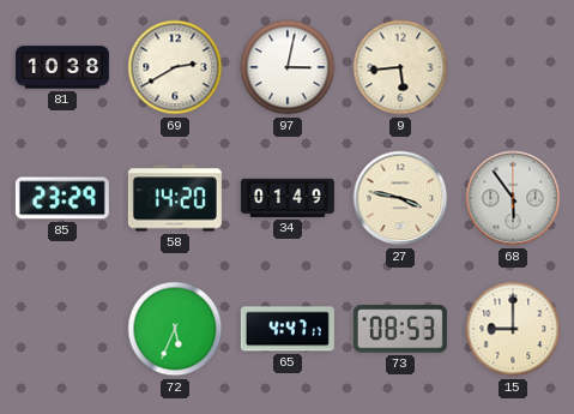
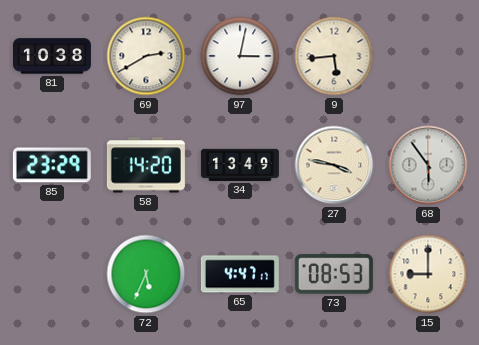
34: 01:49 -> 13:49 (240, 165)
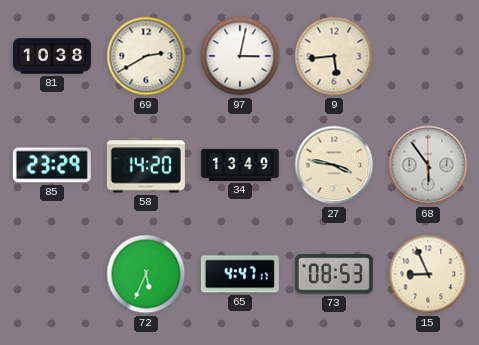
15: 9:00 -> 8:56 (428, 274)
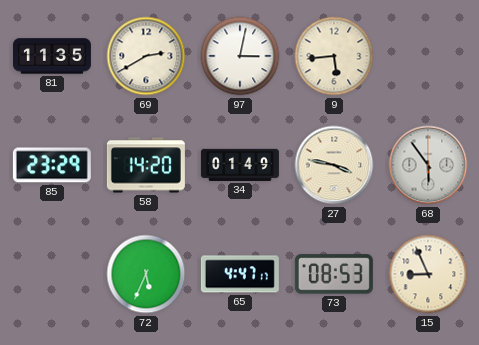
81: 10:38 -> 11:35 (52, 56)
34: 13:49 -> 01:49 (240, 165)
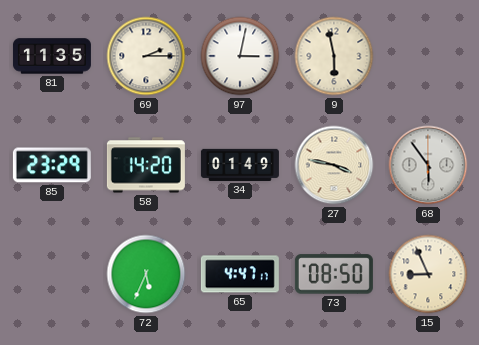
69: 2:40 -> 2:15 (146, 56)
9: 5:44 -> 5:58 (334, 56)
73: 08:53 -> 08:50 (334, 274)
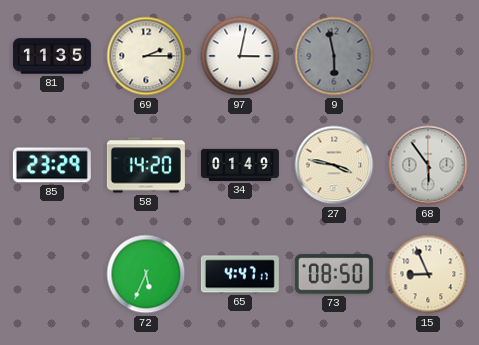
9 dial: cream -> grey (334, 56)
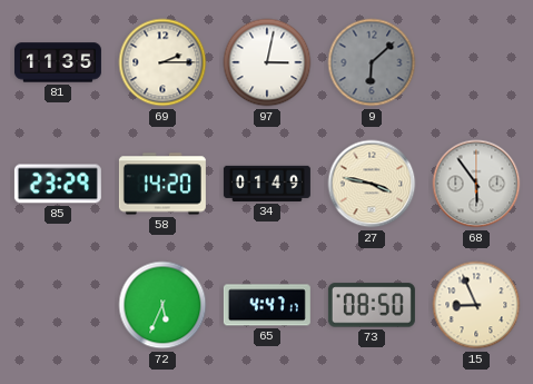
9: 5:58 -> 6:08 (372, 62)
